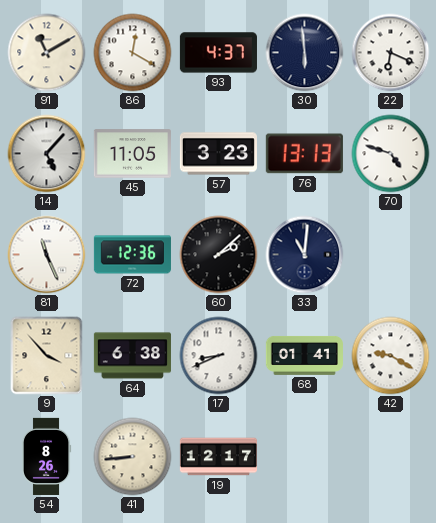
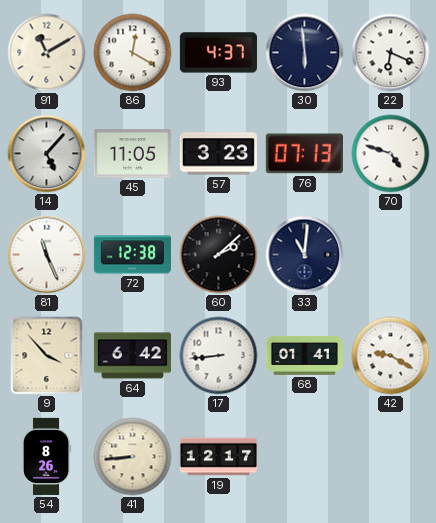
76: 13:13 -> 07:13 (304, 154)
72: 12:36 -> 12:38 (132, 255)
64: 6:38 -> 6:42 (132, 356)
17: 8:41 -> 8:44 (219, 356)
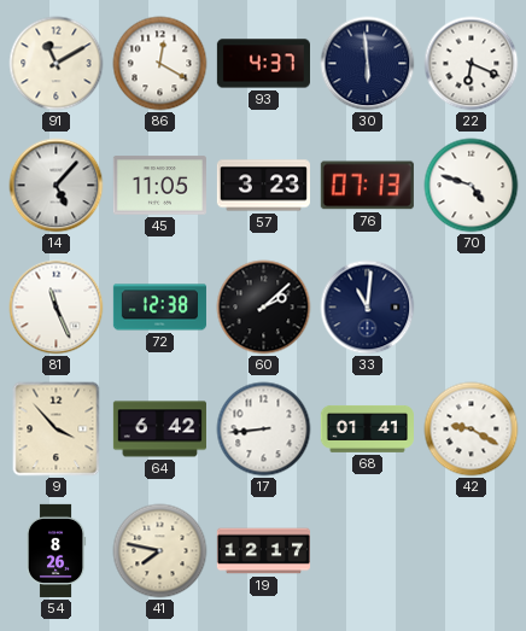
41: 8:44 -> 7:47 (160, 551)
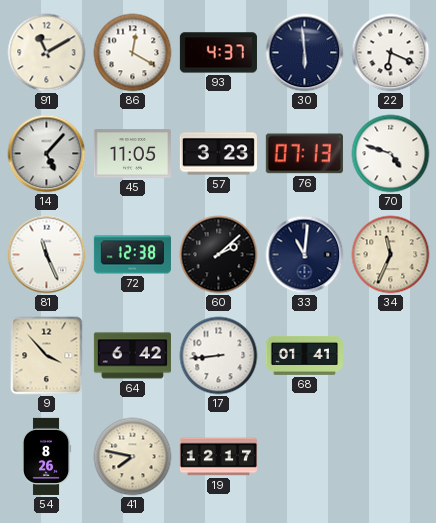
34: none -> 11:34 (391, 255)
42: 9:20 -> none (472, 430)
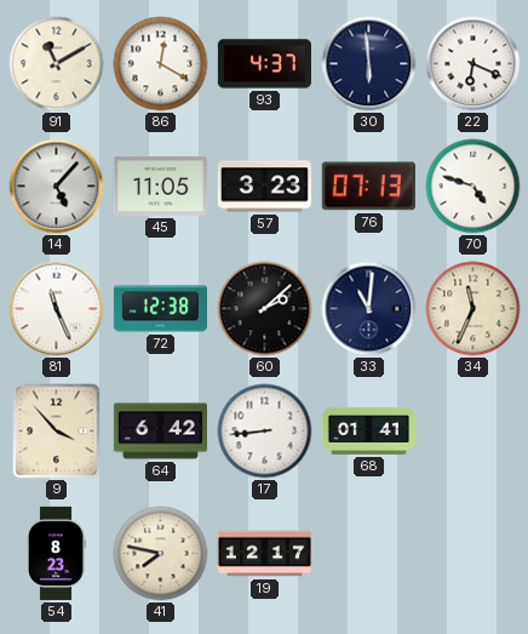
54: 8:26 -> 8:23 (56, 553)
